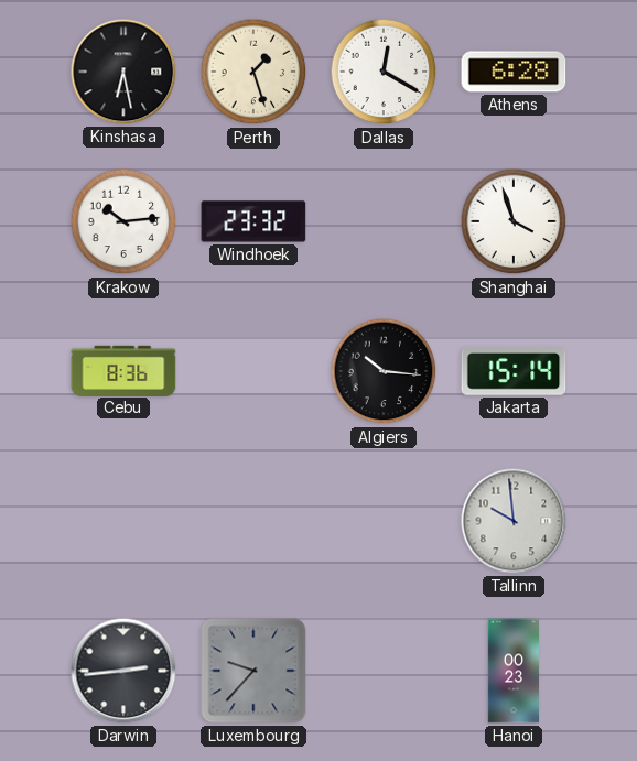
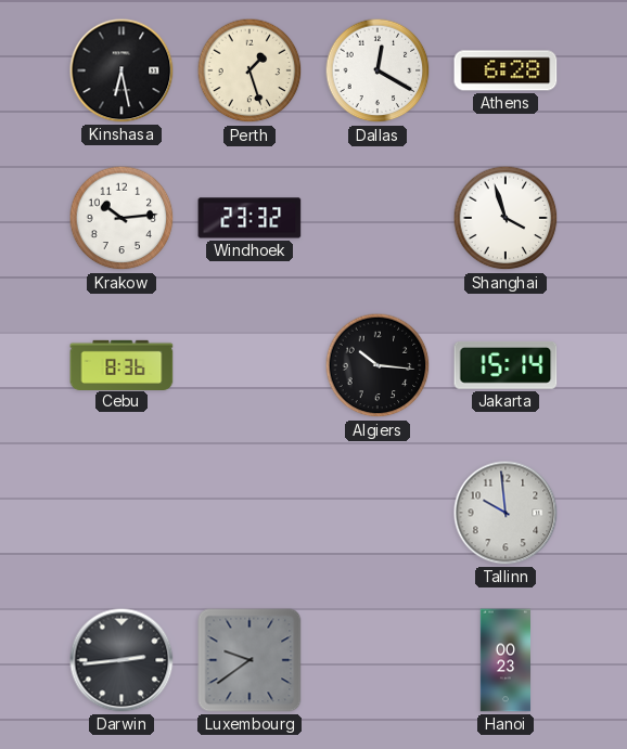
Luxembourg: 9:37 -> 9:39 (249, 660)
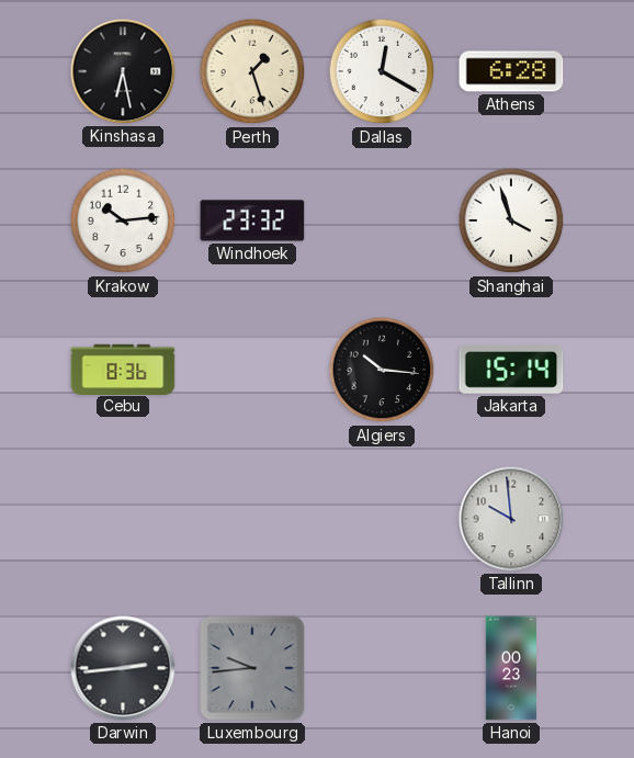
Luxembourg: 9:39 -> 9:44 (252, 668)
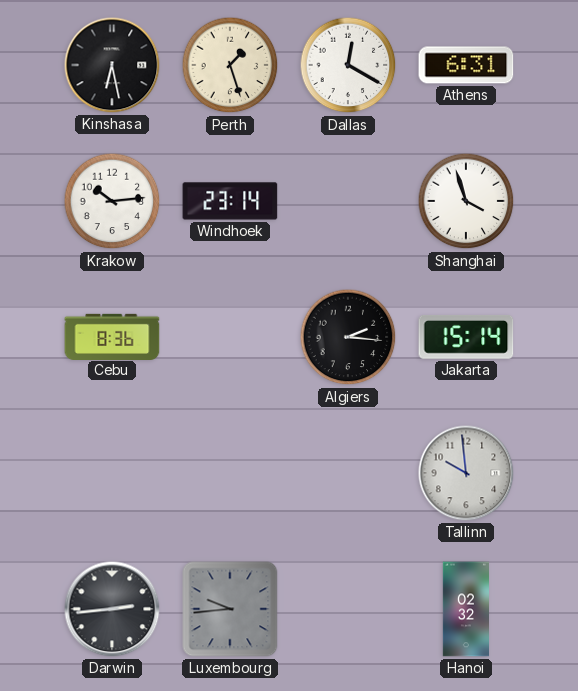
Athens: 6:28 -> 6:31 (466, 65)
Windhoek: 23:32 -> 23:14 (230, 201)
Algiers: 10:16 -> 2:16 (348, 337)
Hanoi: 00:23 -> 02:32 (465, 609)
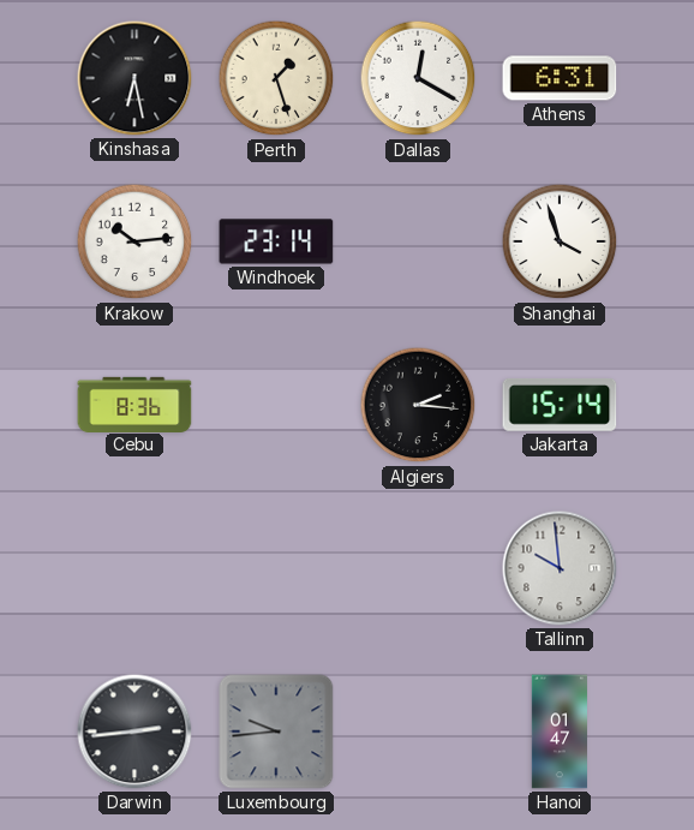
Hanoi: 02:32 -> 01:47 (558, 732)
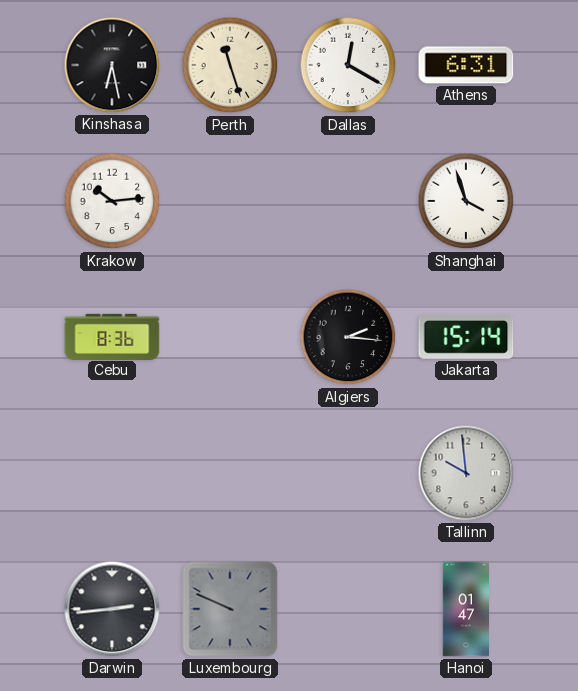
Perth: 1:27 -> 11:27 (230, 65)
Windhoek: 23:14 -> none (276, 241)
Luxembourg: 9:44 -> 9:49 (230, 609)
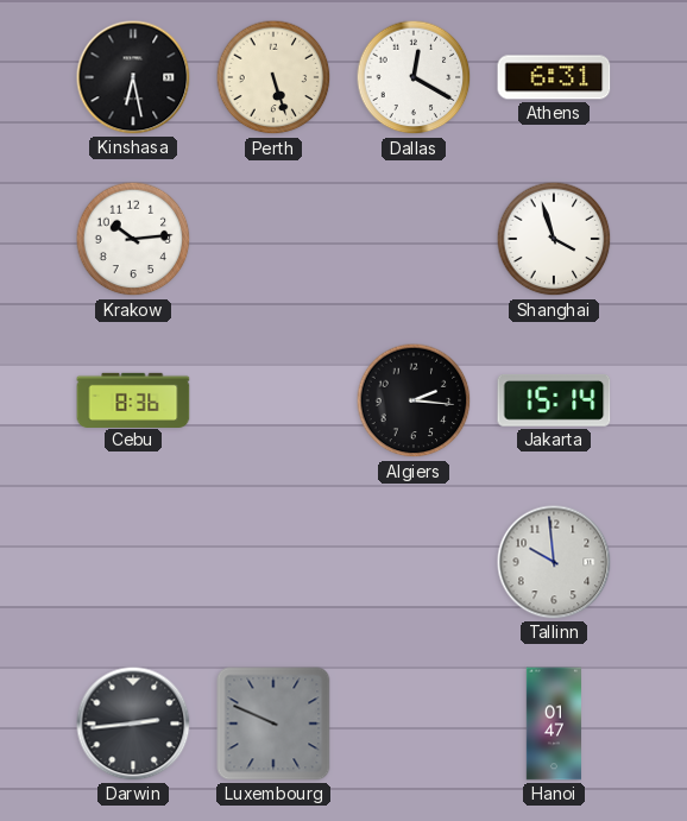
Perth: 11:27 -> 5:27 (273, 77)
